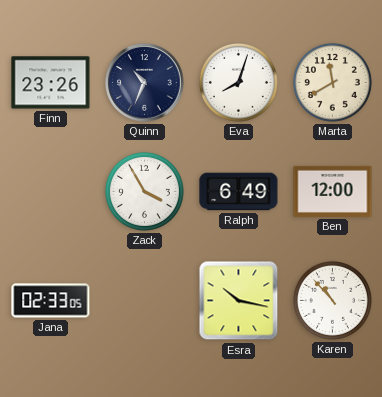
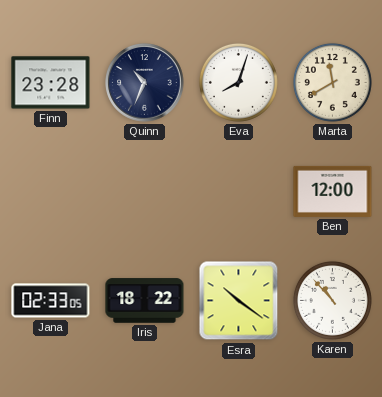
Finn: 23:26 -> 23:28 (51, 83)
Zack: 3:55 -> none (144, 191)
Ralph: 6:49 -> none (239, 192)
Iris: none -> 18:22 (145, 301)
Esra: 10:17 -> 10:21 (239, 301)
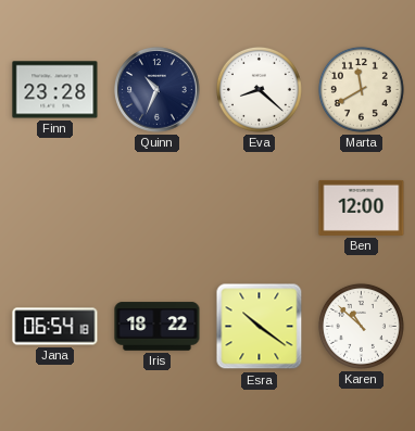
Eva: 8:03 -> 8:22 (259, 89)
Jana: 02:33 -> 06:54 (55, 327)
Karen: 10:53 -> 10:52 (361, 326)
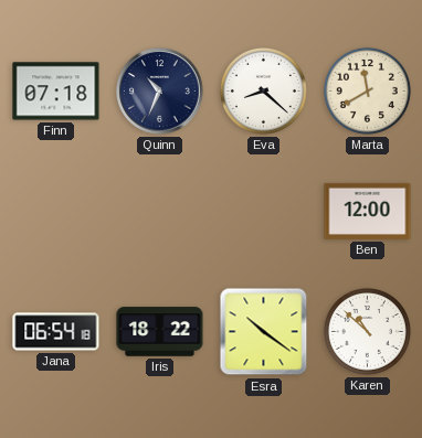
Finn: 23:28 -> 07:18 (56, 92)
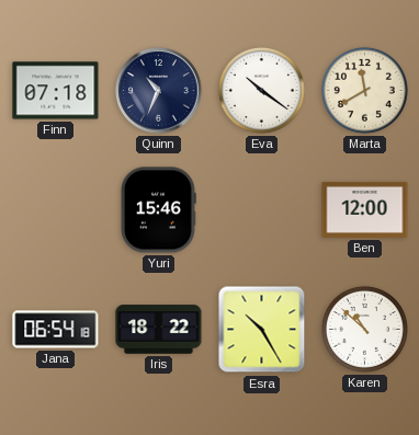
Eva: 8:22 -> 10:21 (261, 90)
Yuri: none -> 15:46 (158, 210)
Esra: 10:21 -> 10:25 (262, 330)
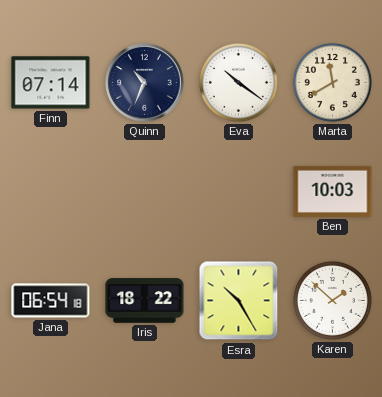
Finn: 07:18 -> 07:14 (51, 83)
Yuri: 15:46 -> none (158, 210)
Ben: 12:00 -> 10:03 (333, 191)
Karen: 10:52 -> 1:52 (332, 300)
